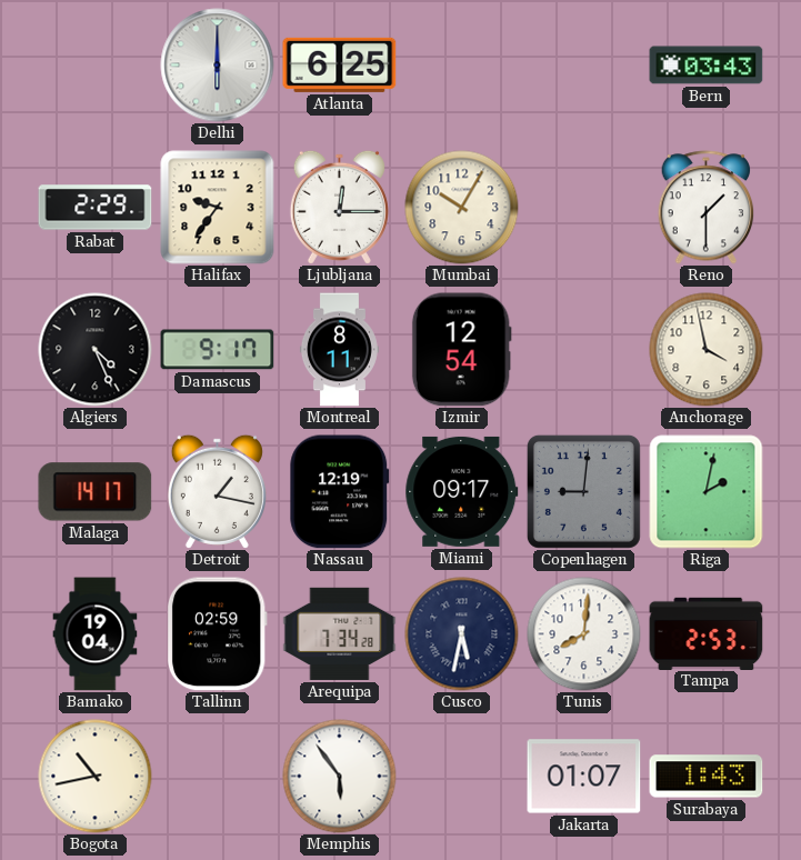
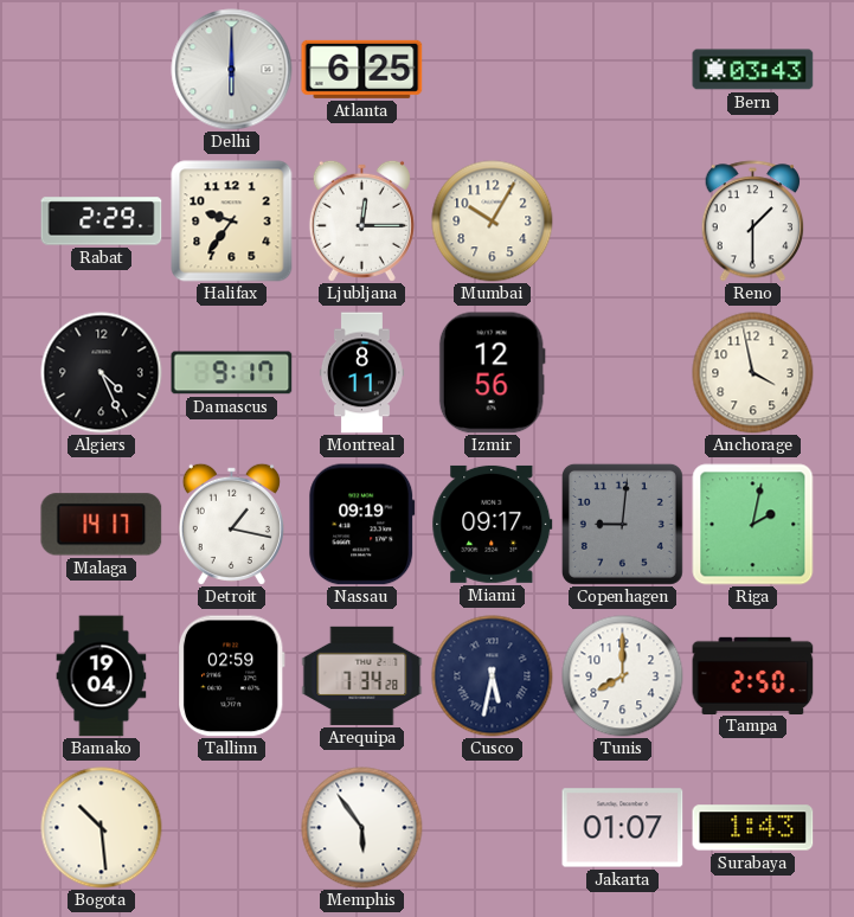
Izmir: 12:54 -> 12:56 (492, 373)
Nassau: 12:19 -> 09:19 (362, 525)
Tunis: 8:01 -> 8:00 (623, 676)
Tampa: 2:53 -> 2:50 (753, 675)
Bogota: 10:43 -> 10:29 (102, 828)
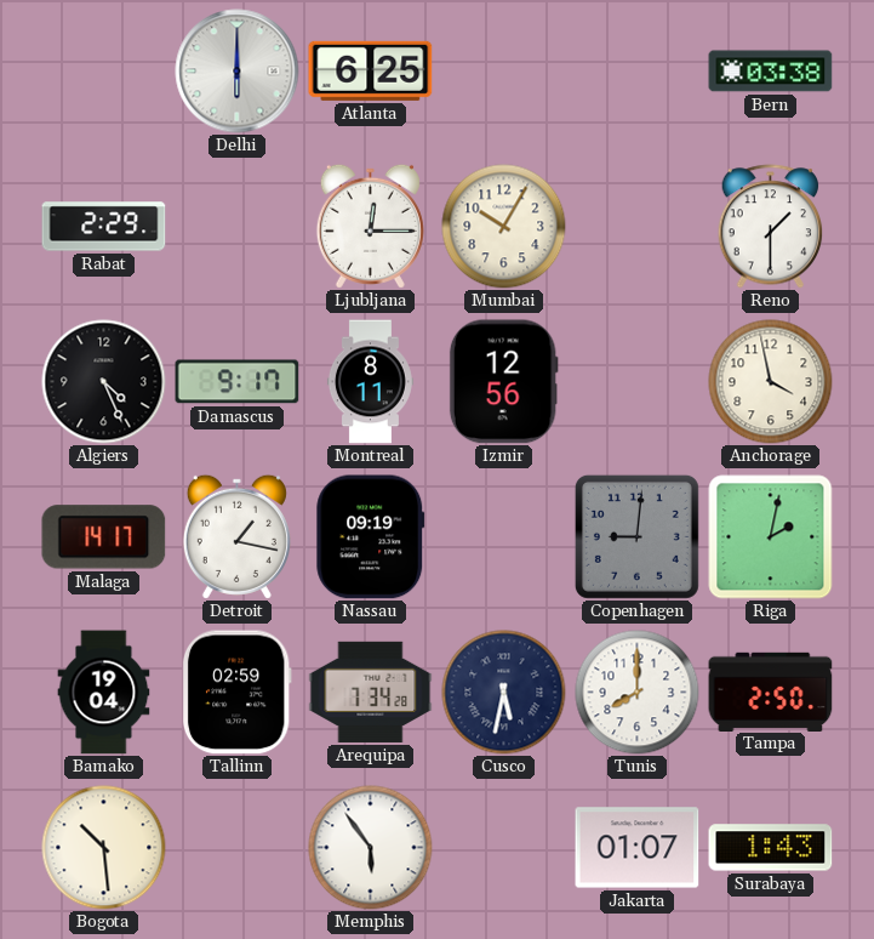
Bern: 03:43 -> 03:38 (771, 72)
Halifax: 9:36 -> none (232, 222)
Miami: 09:17 -> none (493, 524)
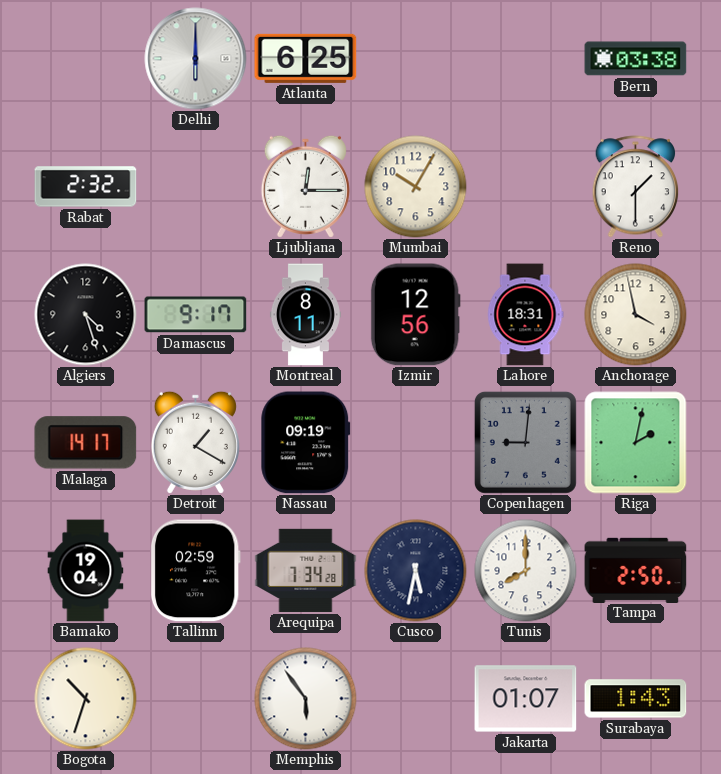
Rabat: 2:29 -> 2:32 (86, 187)
Algiers: 4:26 -> 4:27 (86, 315)
Lahore: none -> 18:31 (526, 315)
Detroit: 1:17 -> 1:20 (195, 442)
Bogota: 10:29 -> 10:33 (86, 699)
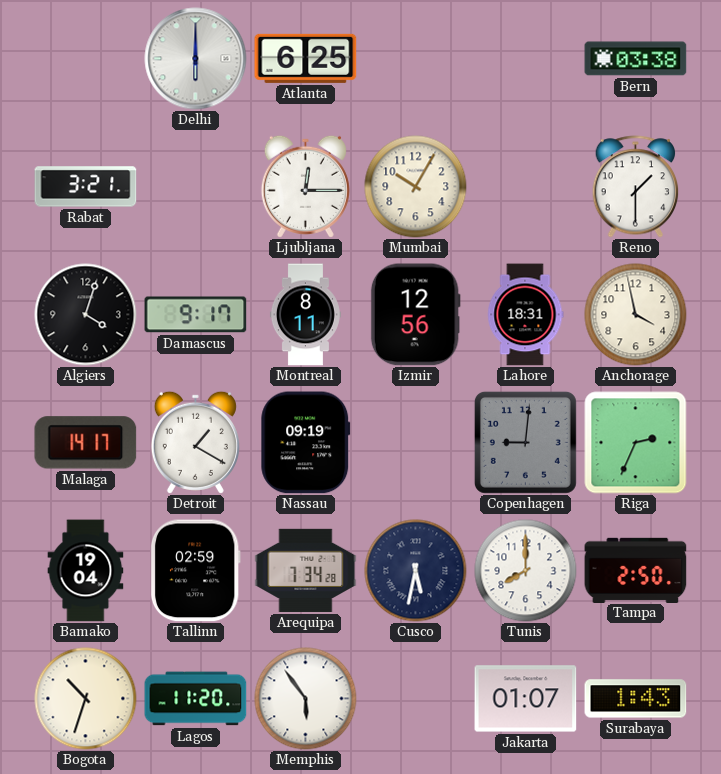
Rabat: 2:32 -> 3:21 (86, 187)
Algiers: 4:27 -> 4:03 (86, 315)
Riga: 2:02 -> 2:34 (636, 443)
Lagos: none -> 11:20 (196, 699)
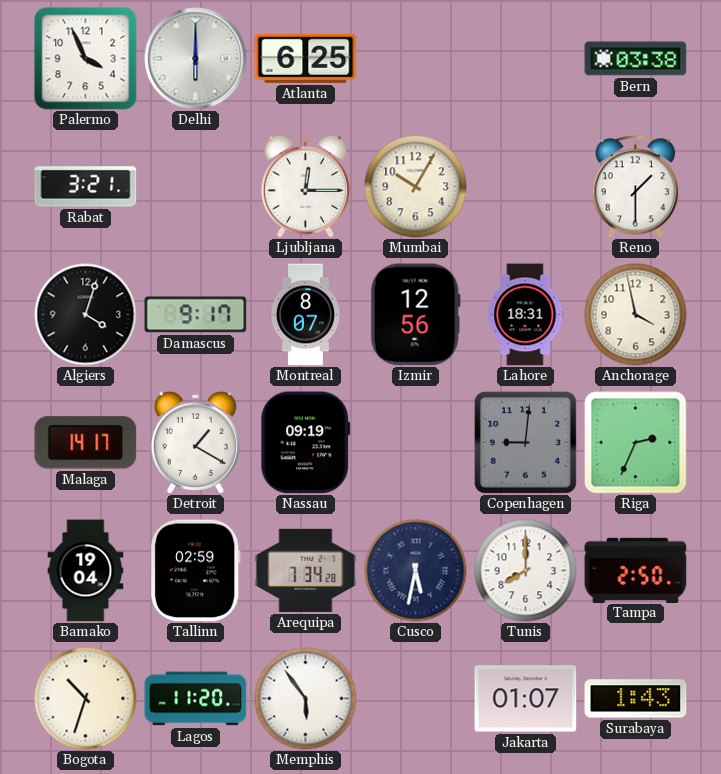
Palermo: none -> 3:56 (86, 59)
Montreal: 8:11 -> 8:07 (305, 315)
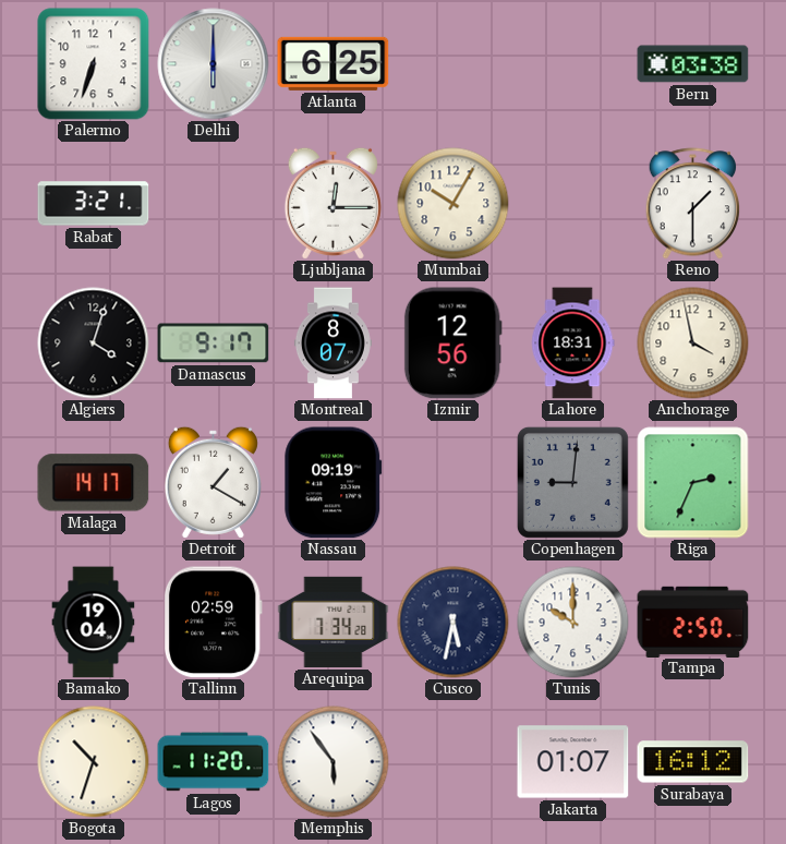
Palermo: 3:56 -> 6:33 (94, 64)
Tunis: 8:00 -> 10:00 (573, 623)
Surabaya: 1:43 -> 16:12 (693, 762)
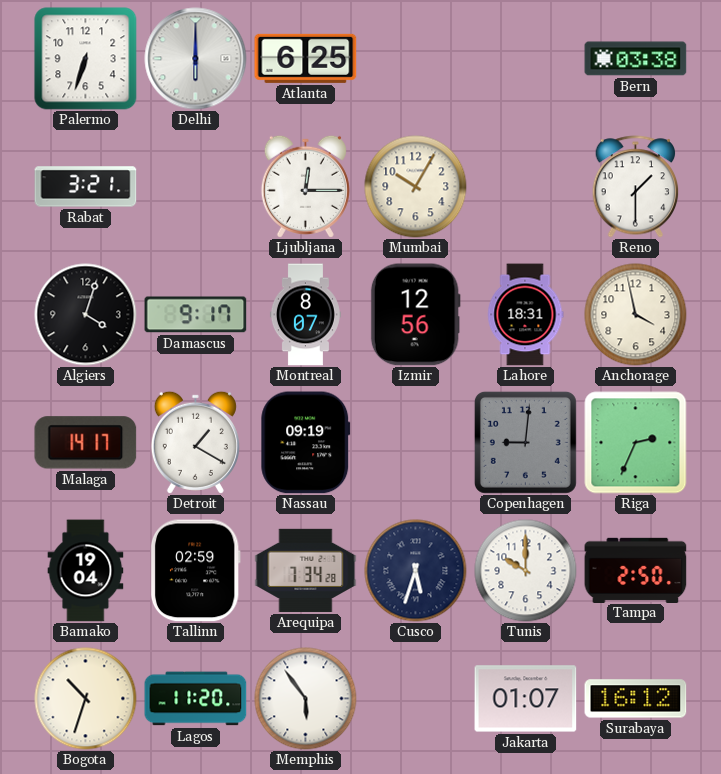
Cusco: 5:32 -> 5:33 (416, 571)
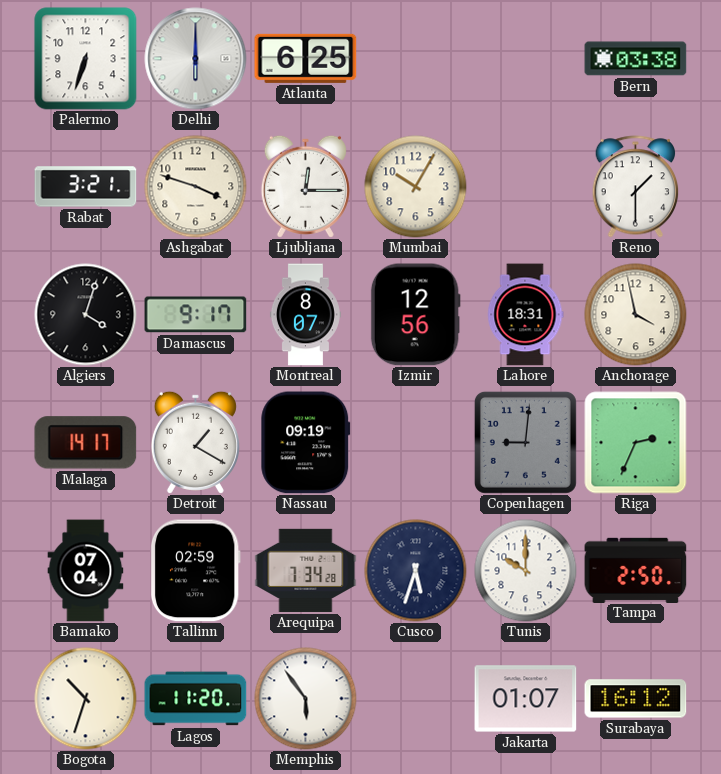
Ashgabat: none -> 3:48 (196, 187)
Bamako: 19:04 -> 07:04 (86, 571)
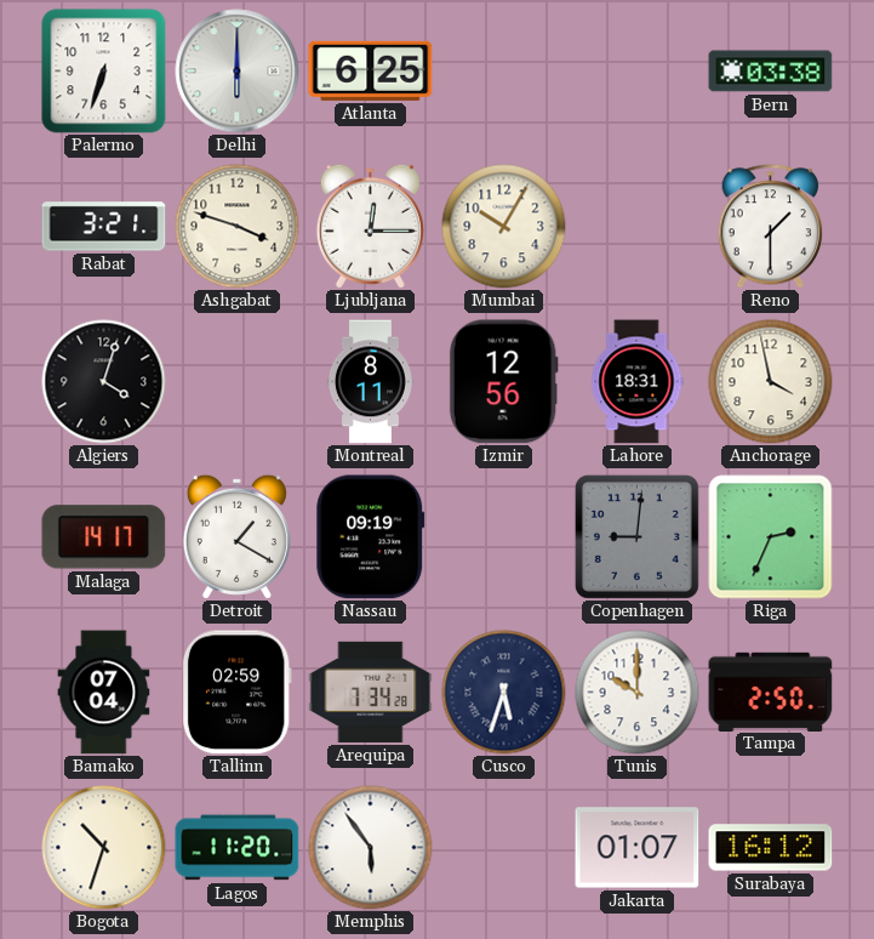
Damascus: 9:17 -> none (196, 315)
Montreal: 8:07 -> 8:11 (370, 382)
